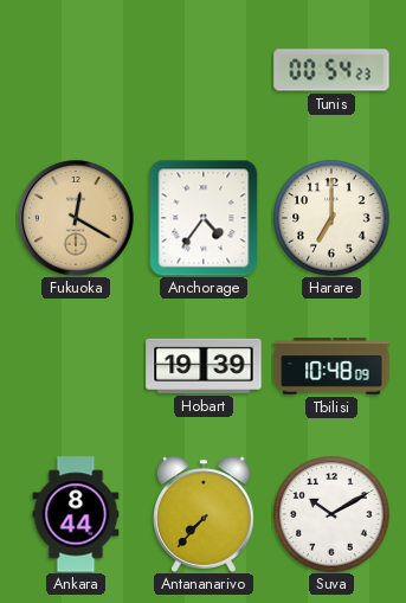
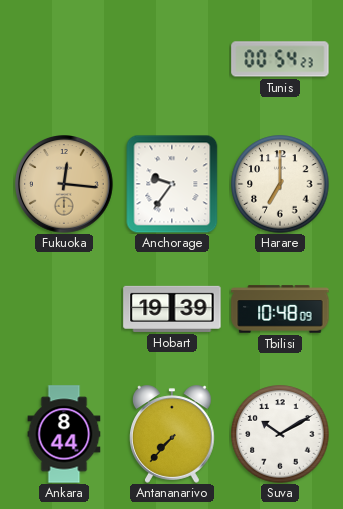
Fukuoka: 12:20 -> 12:16 (65, 185)
Anchorage: 4:36 -> 9:36 (172, 184)
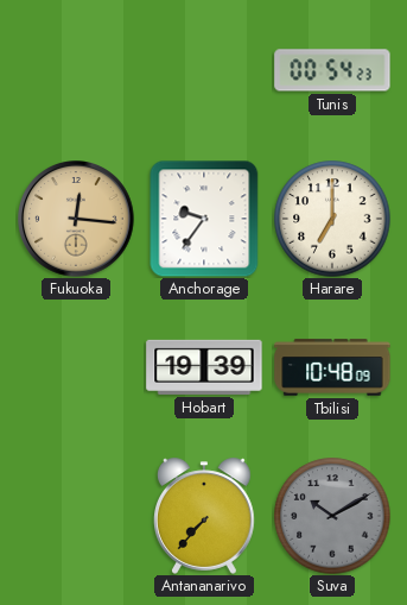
Ankara: 8:44 -> none (64, 434)
Suva dial: white -> grey (332, 516)
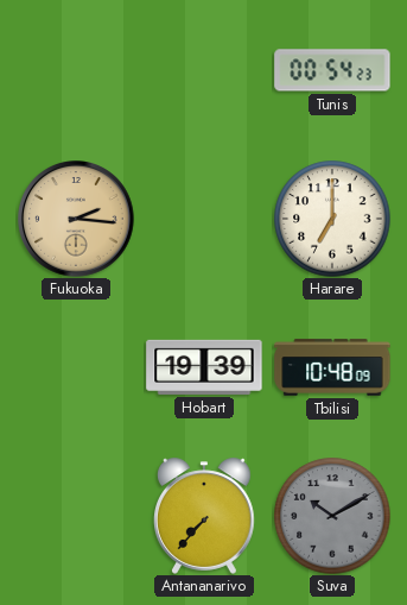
Fukuoka: 12:16 -> 2:16 (77, 220)
Anchorage: 9:36 -> none (204, 219)
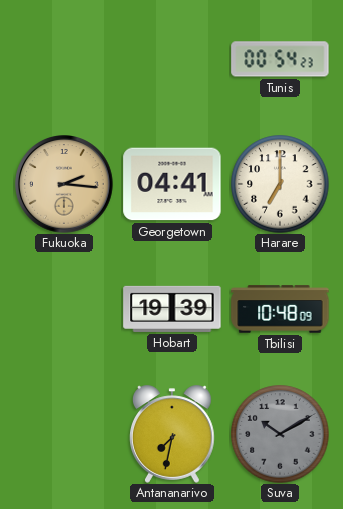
Georgetown: none -> 04:41 (172, 184)
Antananarivo: 7:37 -> 7:32 (173, 434)
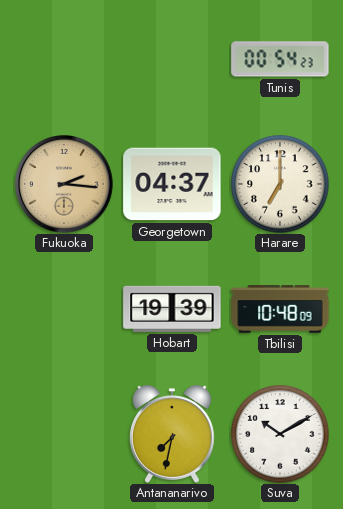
Georgetown: 04:41 -> 04:37 (172, 184)
Suva dial: grey -> white (280, 434)
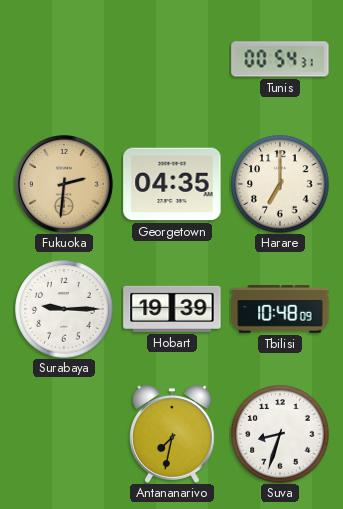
Tunis: 00:54:23 -> 00:54:31 (280, 59)
Fukuoka: 2:16 -> 2:31 (65, 185)
Georgetown: 04:37 -> 04:35 (172, 184)
Surabaya: none -> 9:15 (64, 309)
Suva: 10:10 -> 8:33 (280, 434)
